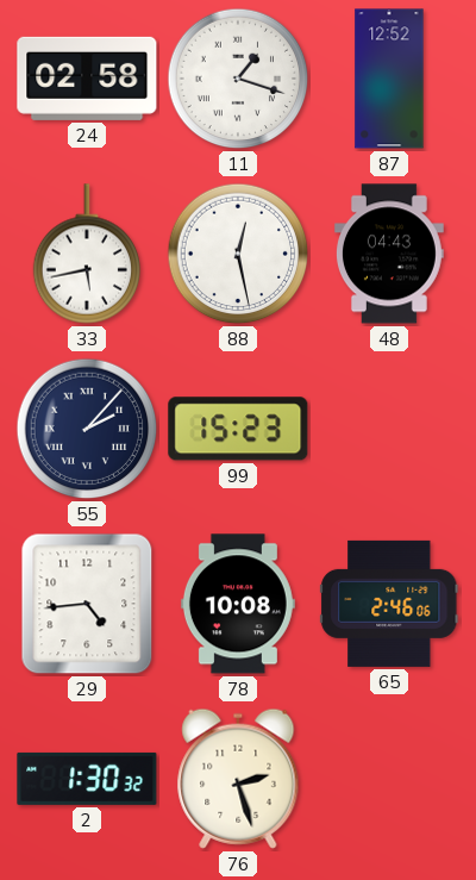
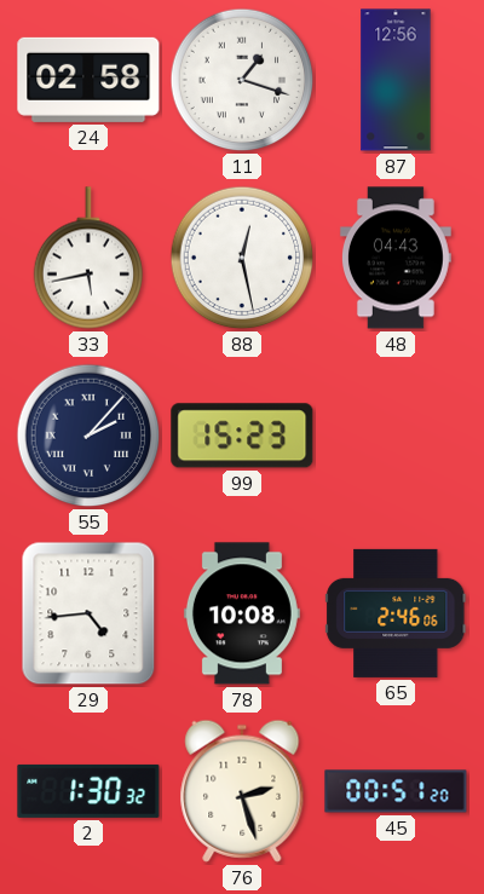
87: 12:52 -> 12:56 (396, 80)
45: none -> 00:51 (396, 791)
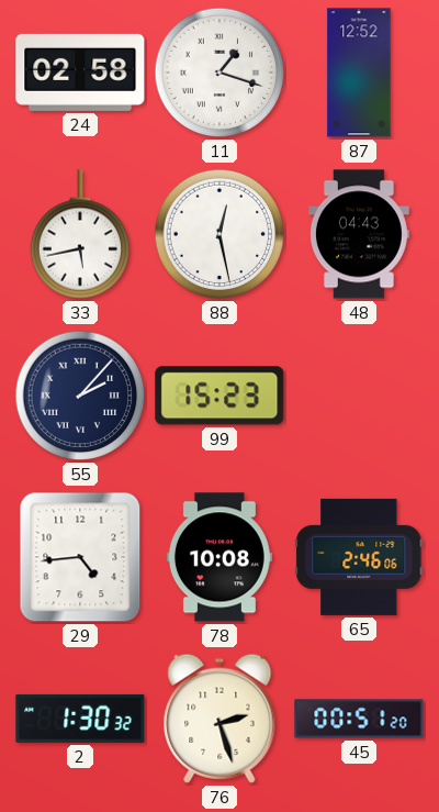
87: 12:56 -> 12:52 (359, 73)
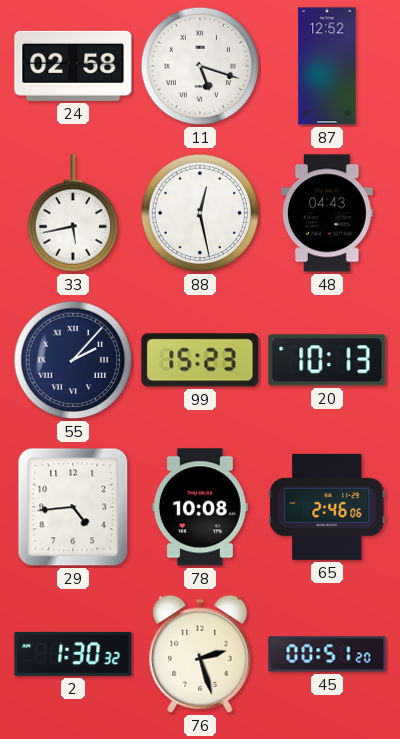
11: 1:18 -> 5:18 (200, 66)
20: none -> 10:13 (327, 360)
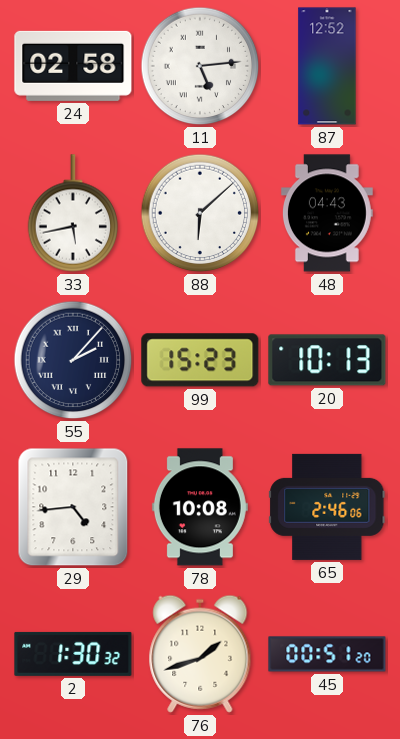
11: 5:18 -> 5:14 (200, 66)
88: 12:28 -> 6:08 (200, 213)
76: 2:27 -> 1:42 (200, 654)
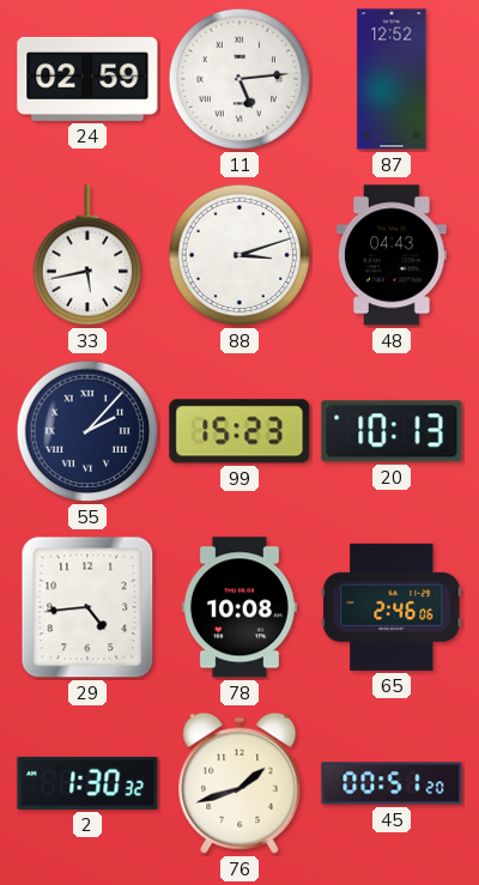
24: 02:58 -> 02:59 (87, 79)
88: 6:08 -> 3:12 (239, 255)
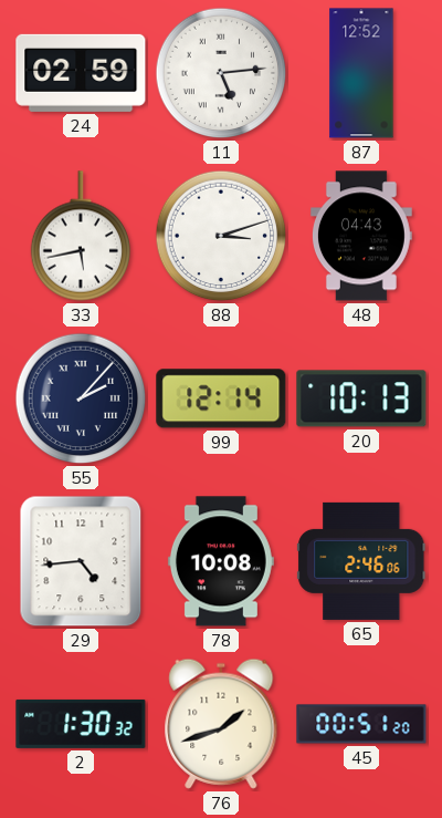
99: 15:23 -> 12:14 (221, 398)
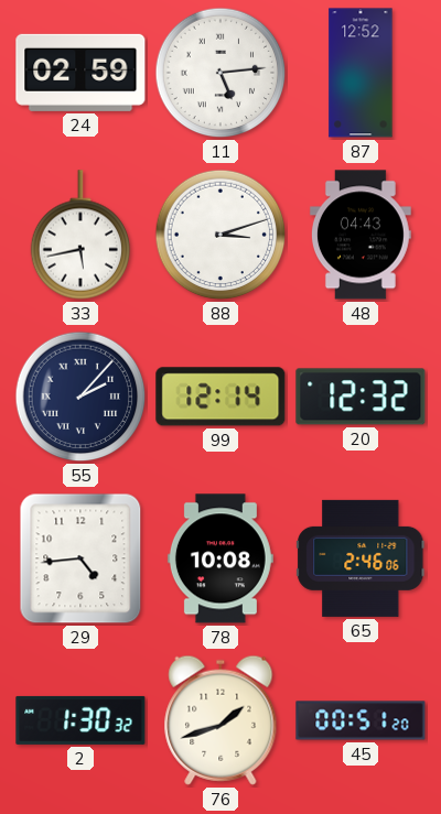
20: 10:13 -> 12:32 (361, 397)
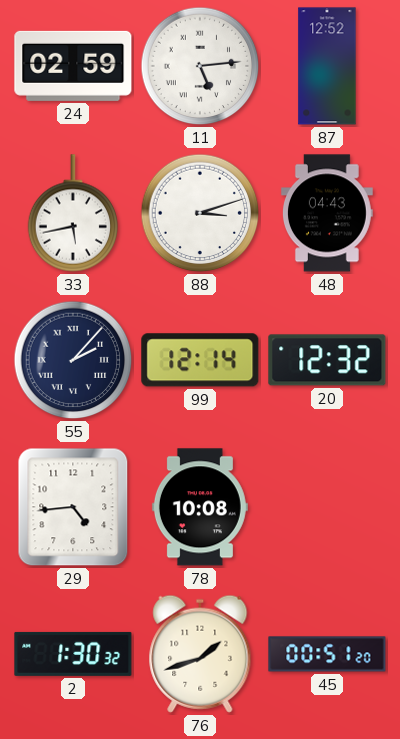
65: 2:46 -> none (361, 558)
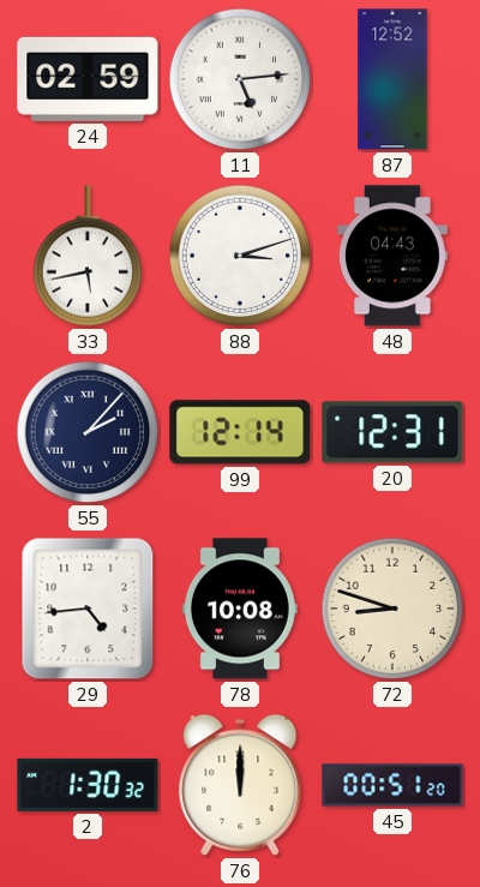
20: 12:32 -> 12:31 (392, 432)
72: none -> 8:48 (392, 609)
76: 1:42 -> 12:00 (240, 785)
